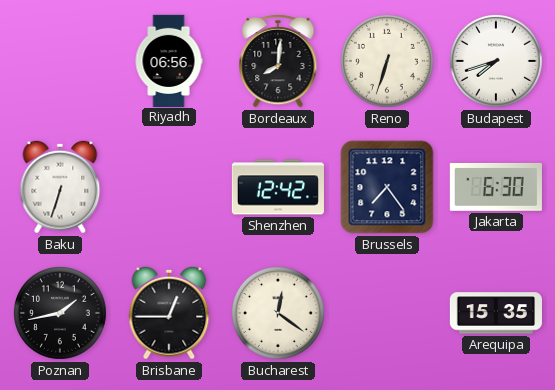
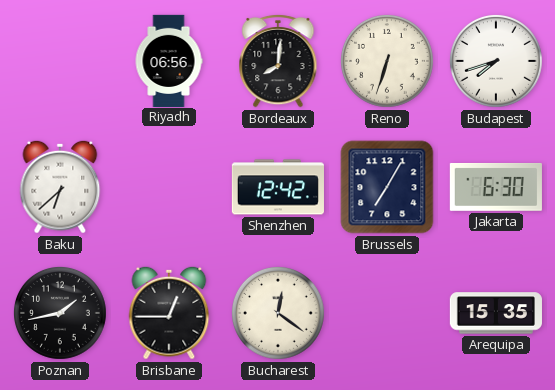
Baku: 6:33 -> 6:38 (60, 187)
Brussels: 7:24 -> 7:05 (387, 187)
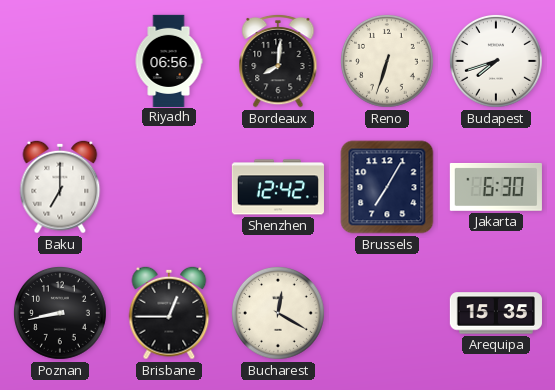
Baku: 6:38 -> 7:00 (60, 187)
Poznan: 1:43 -> 8:43 (60, 313)
Bucharest: 12:21 -> 12:20 (278, 313)
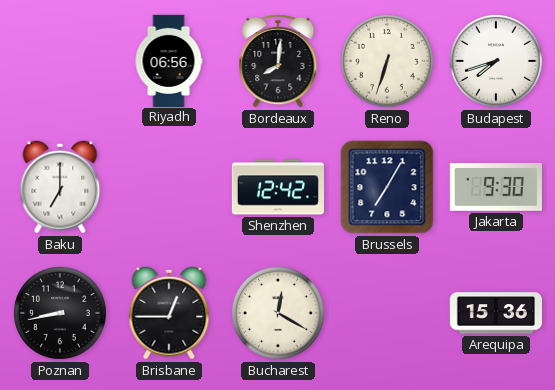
Jakarta: 6:30 -> 9:30 (496, 187)
Arequipa: 15:35 -> 15:36 (496, 313)
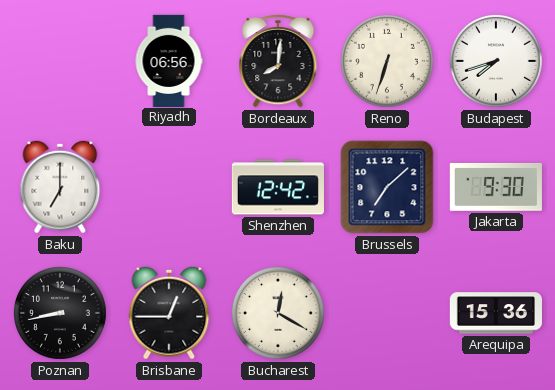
Brussels: 7:05 -> 7:08 (387, 187)
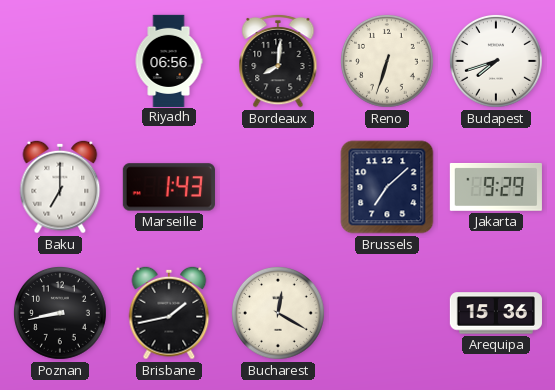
Marseille: none -> 1:43 (169, 187)
Shenzhen: 12:42 -> none (278, 187)
Jakarta: 9:30 -> 9:29 (496, 187)
Brisbane: 12:45 -> 1:43 (169, 313)
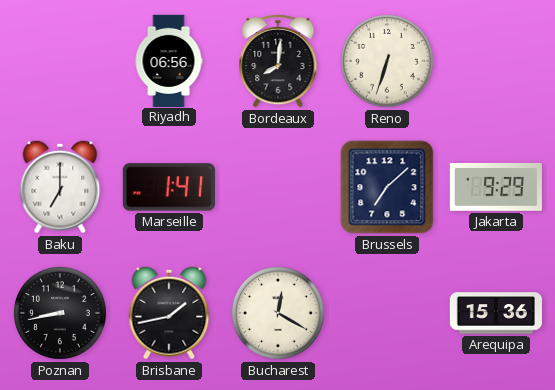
Budapest: 7:42 -> none (496, 61)
Marseille: 1:43 -> 1:41 (169, 187)
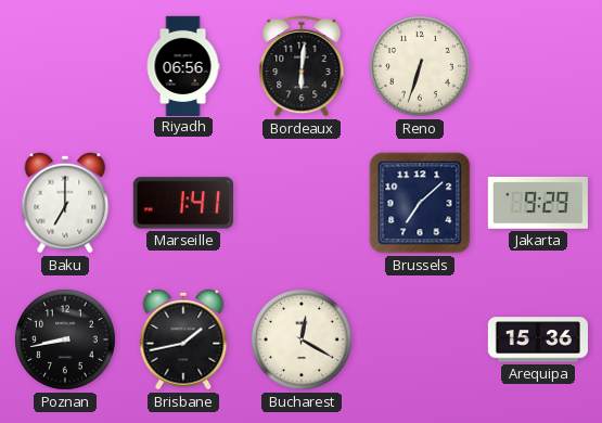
Bordeaux: 8:01 -> 6:01 (302, 66)
